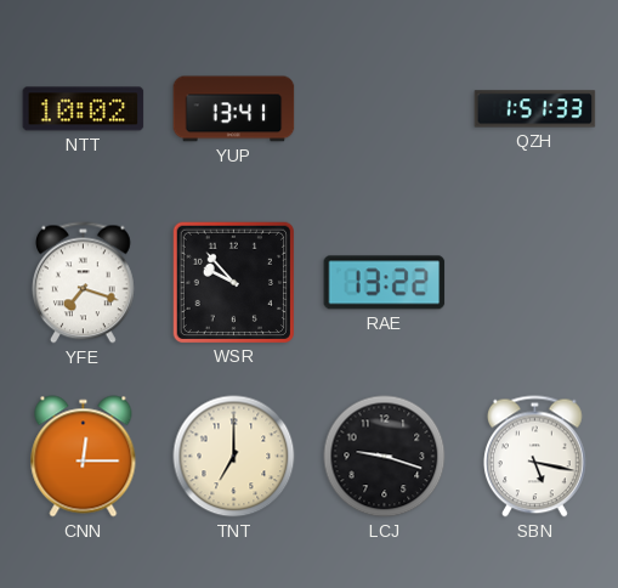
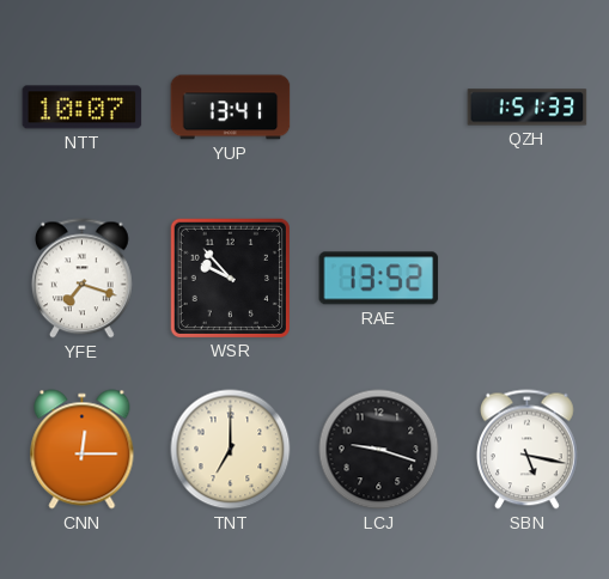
NTT: 10:02 -> 10:07 (83, 108)
RAE: 13:22 -> 13:52 (379, 279)
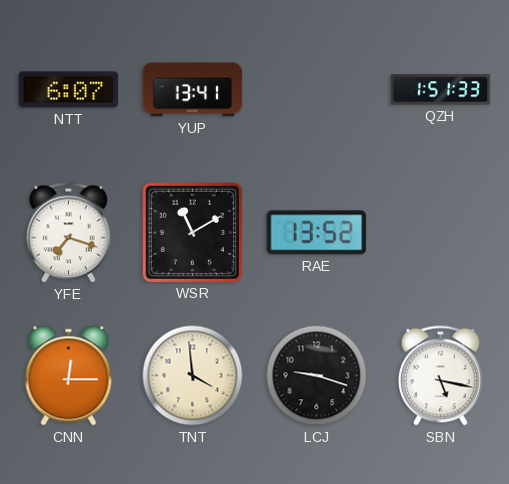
NTT: 10:07 -> 6:07 (69, 90)
WSR: 9:53 -> 11:10 (192, 232)
TNT: 7:00 -> 3:59 (193, 376)
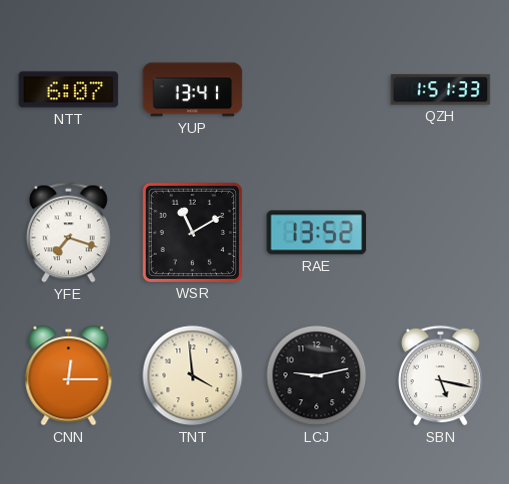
LCJ: 9:18 -> 9:13 (317, 376)
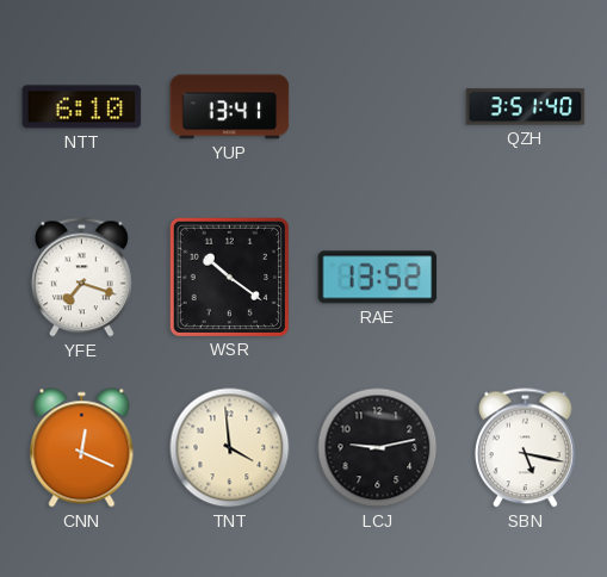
NTT: 6:07 -> 6:10 (82, 107)
QZH: 1:51 -> 3:51 (526, 107)
WSR: 11:10 -> 10:21 (229, 277)
CNN: 12:15 -> 12:19 (82, 448)
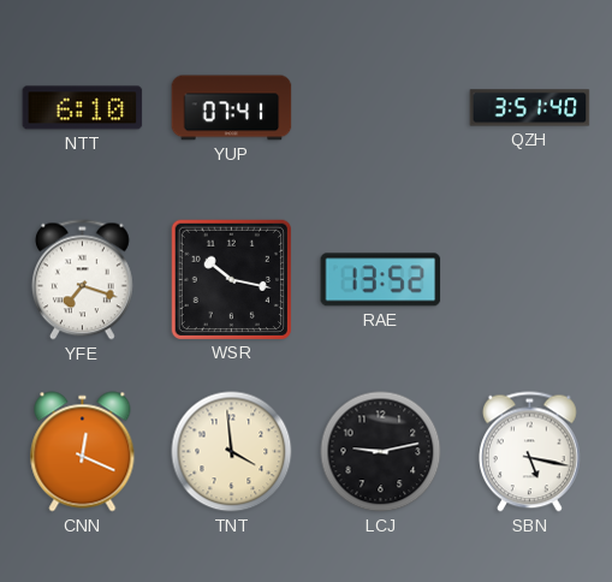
YUP: 13:41 -> 07:41 (232, 108)
WSR: 10:21 -> 10:17 (231, 279)
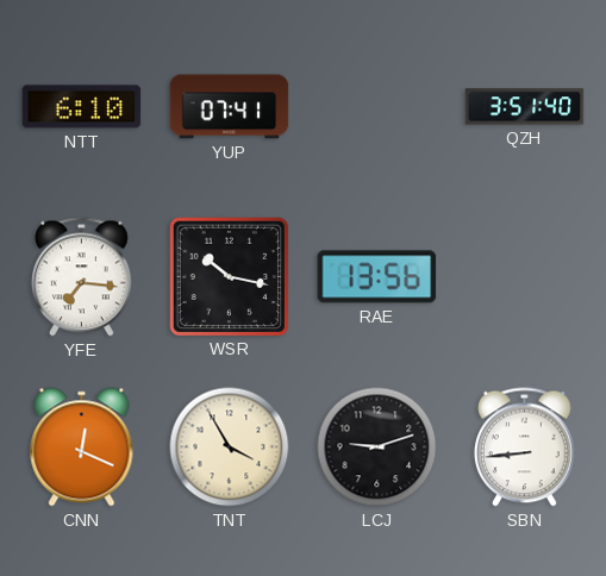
YFE: 7:18 -> 7:16 (81, 277)
RAE: 13:52 -> 13:56 (377, 277)
TNT: 3:59 -> 3:55 (230, 447)
LCJ: 9:13 -> 9:12 (377, 447)
SBN: 5:17 -> 8:44 (524, 447)
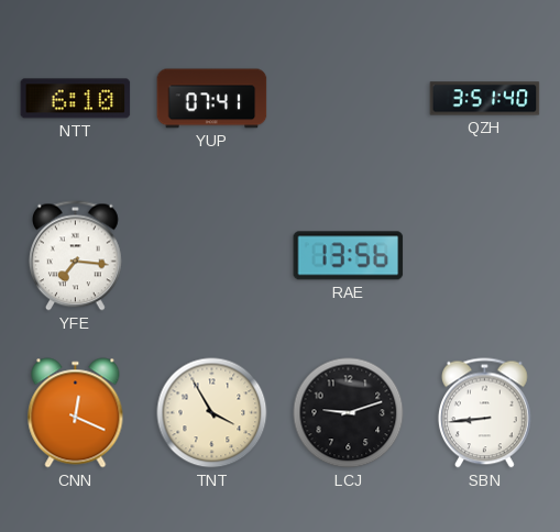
WSR: 10:17 -> none (229, 276)
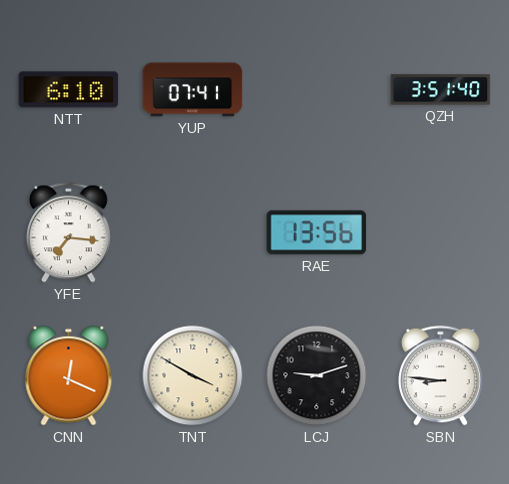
TNT: 3:55 -> 3:50 (193, 376)
SBN: 8:44 -> 8:46 (440, 376)
